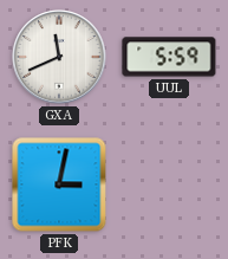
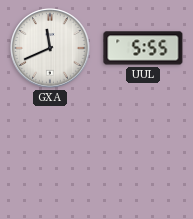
UUL: 5:59 -> 5:55 (143, 48)
PFK: 3:02 -> none (59, 184)
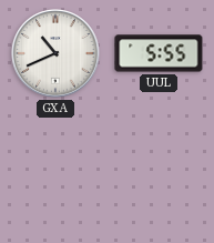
GXA: 11:41 -> 10:41 (55, 53)
